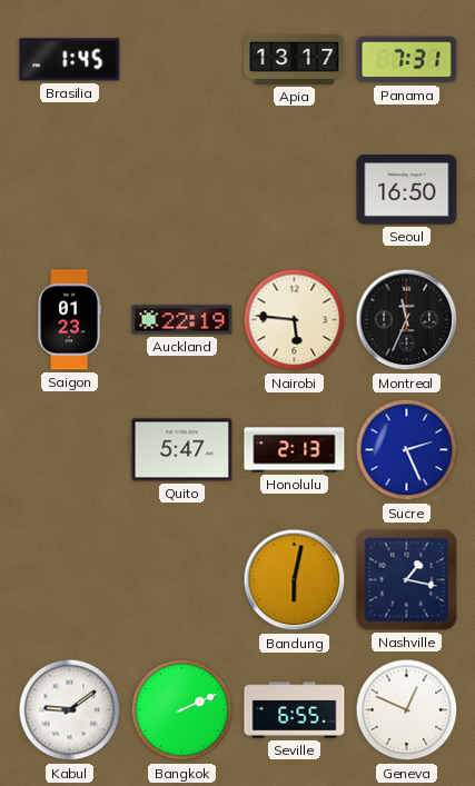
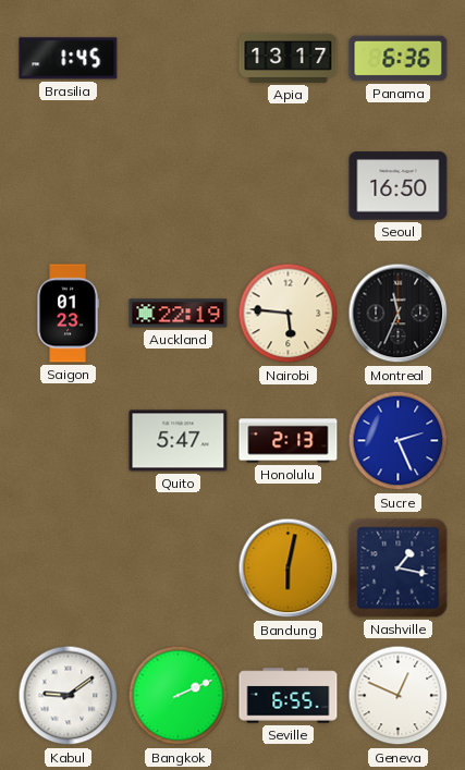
Panama: 7:31 -> 6:36 (399, 59)
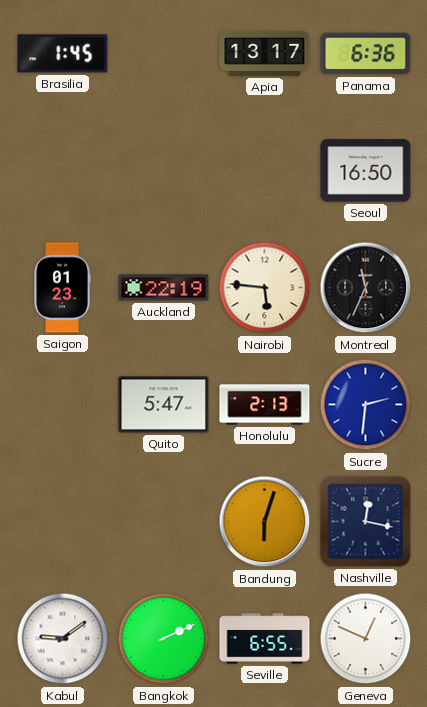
Sucre: 2:26 -> 2:31 (366, 405)
Bandung: 6:02 -> 6:03 (265, 522)
Nashville: 1:17 -> 12:17 (366, 522)
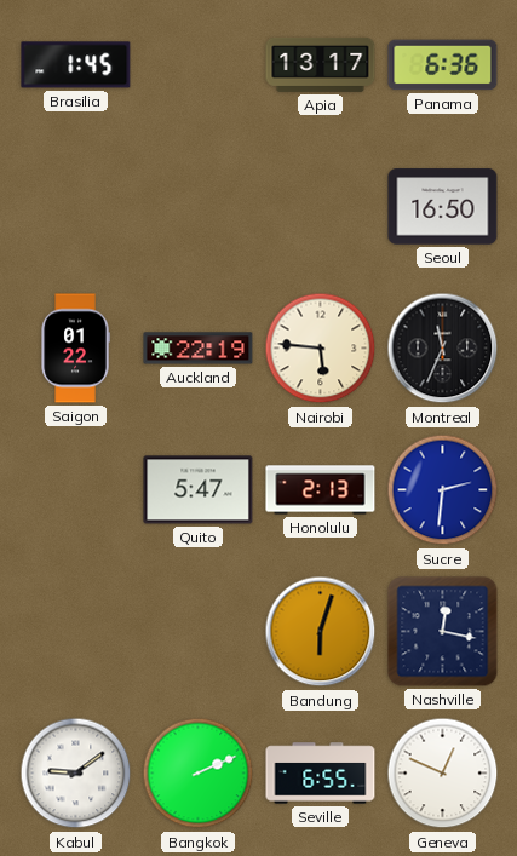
Saigon: 01:23 -> 01:22 (75, 349)
